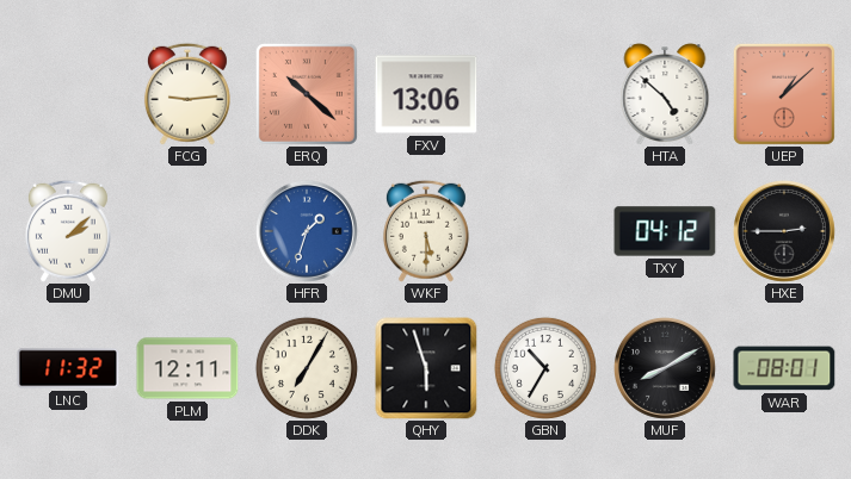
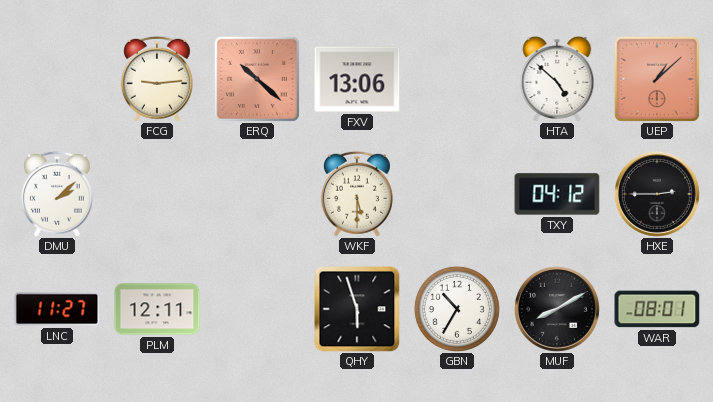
HFR: 1:33 -> none (307, 231)
LNC: 11:32 -> 11:27 (57, 309)
DDK: 7:05 -> none (307, 368)
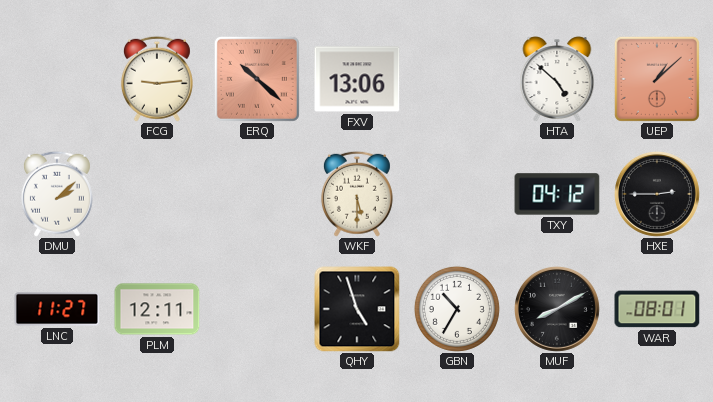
QHY: 5:57 -> 4:57 (357, 309)
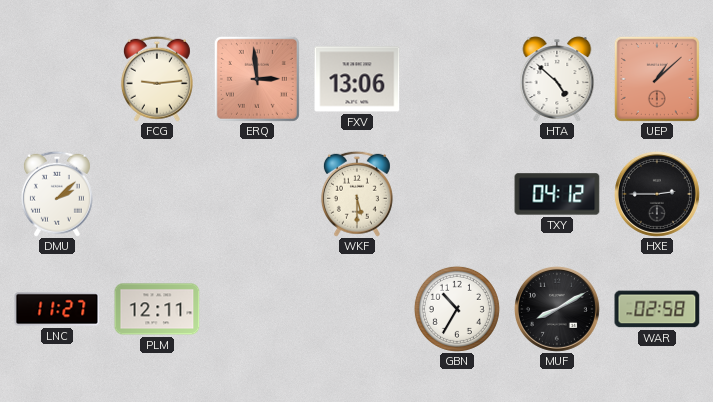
ERQ: 10:22 -> 2:59 (257, 79)
QHY: 4:57 -> none (357, 309)
WAR: 08:01 -> 02:58 (657, 309)
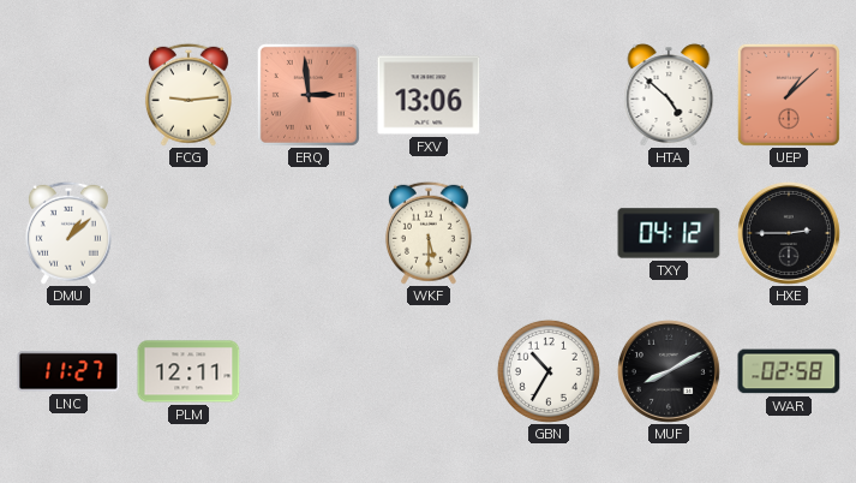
DMU: 2:08 -> 1:08 (68, 233)
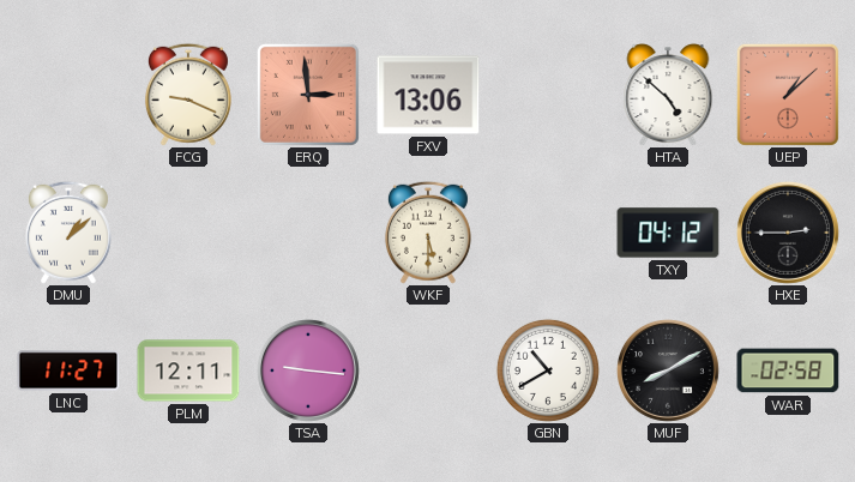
FCG: 9:14 -> 9:19 (188, 95)
TSA: none -> 9:16 (308, 370)
GBN: 10:35 -> 10:40 (548, 370)
